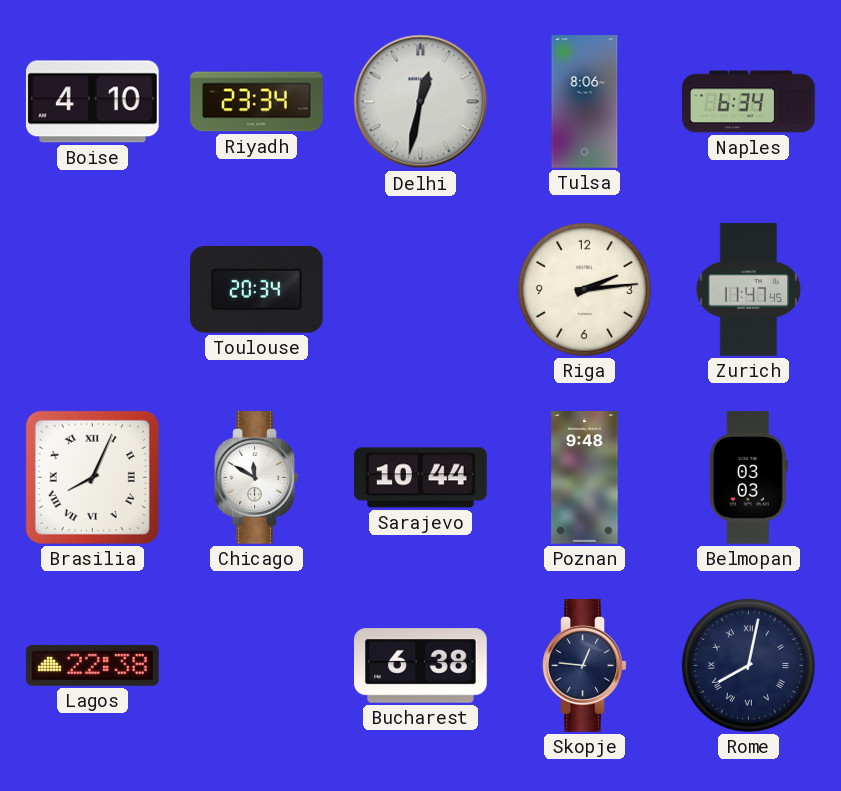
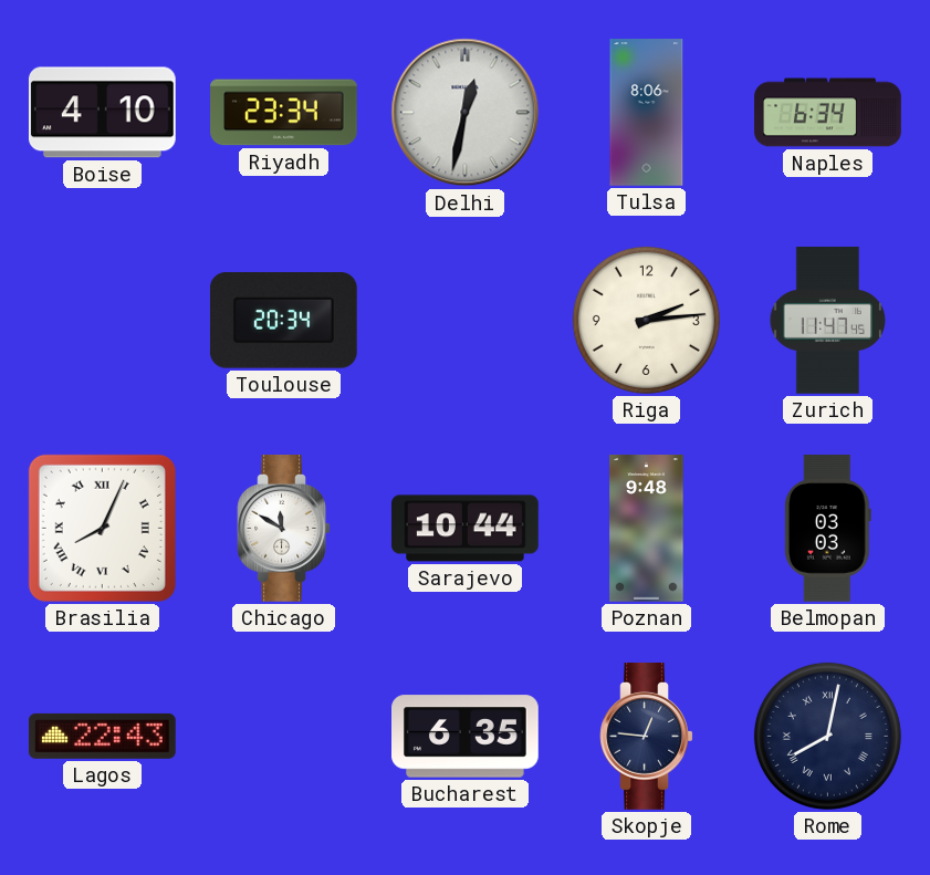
Lagos: 22:38 -> 22:43 (102, 736)
Bucharest: 6:38 -> 6:35 (466, 737)
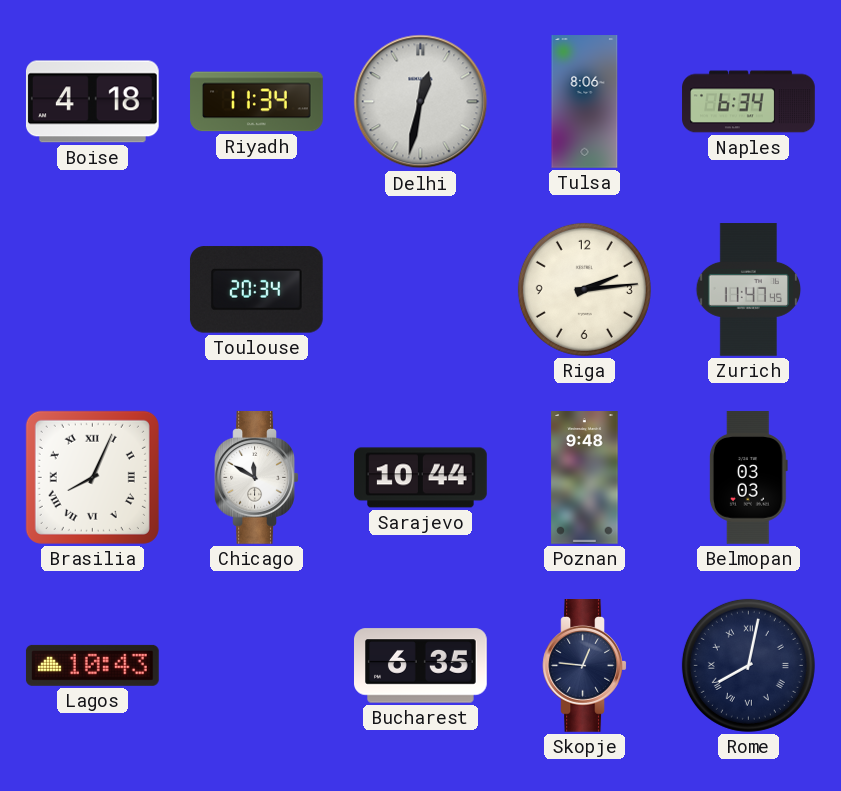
Boise: 4:10 -> 4:18 (92, 102)
Riyadh: 23:34 -> 11:34 (257, 102)
Lagos: 22:43 -> 10:43 (92, 665)
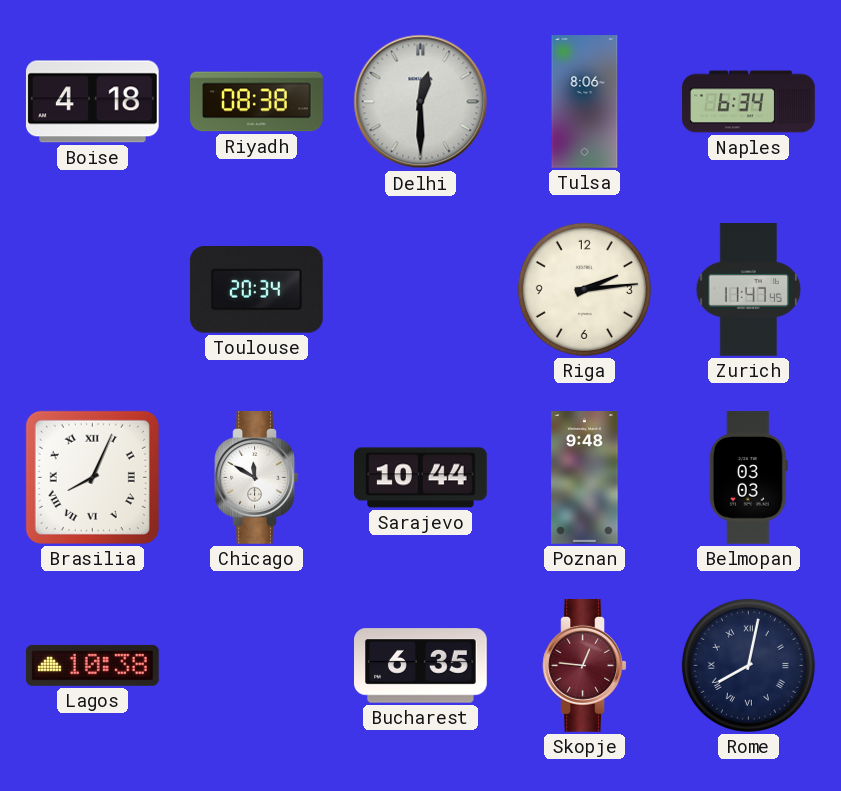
Riyadh: 11:34 -> 08:38 (257, 102)
Delhi: 12:32 -> 12:30 (421, 102)
Lagos: 10:43 -> 10:38 (92, 665)
Skopje dial: navy -> burgundy (585, 666)
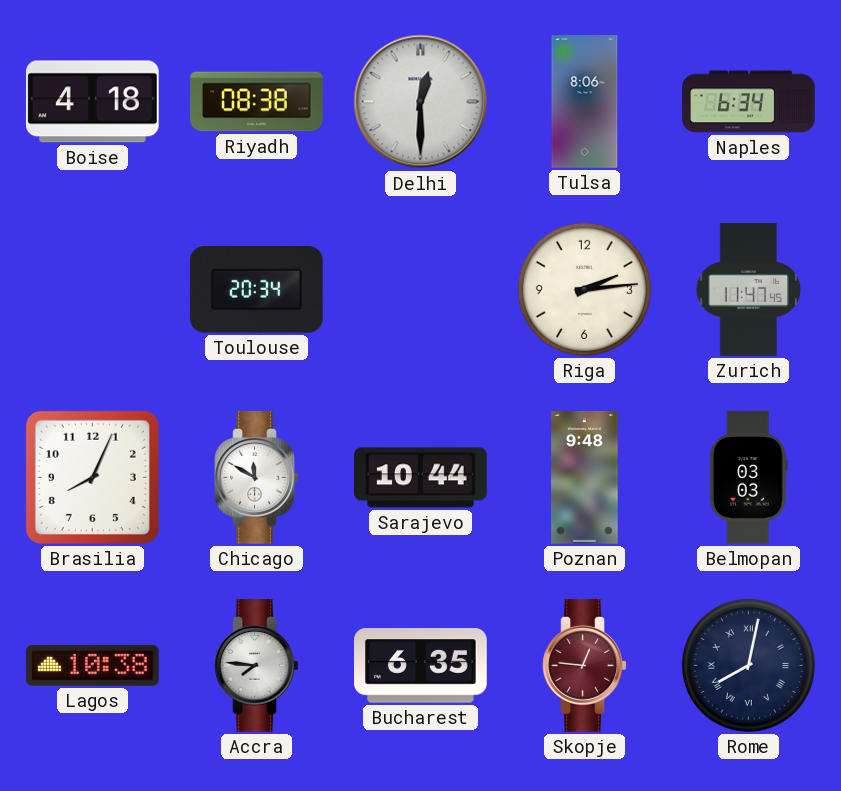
Brasilia numerals: Roman -> Arabic (92, 477)
Accra: none -> 7:46 (257, 666)
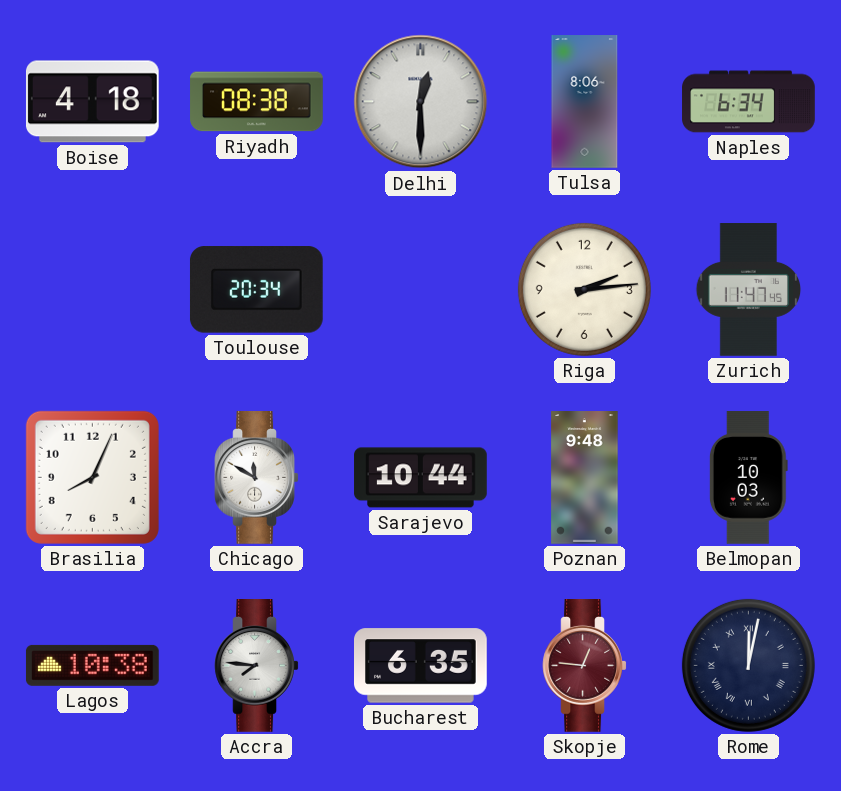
Belmopan: 03:03 -> 10:03 (748, 478)
Rome: 8:02 -> 12:02 (748, 665)
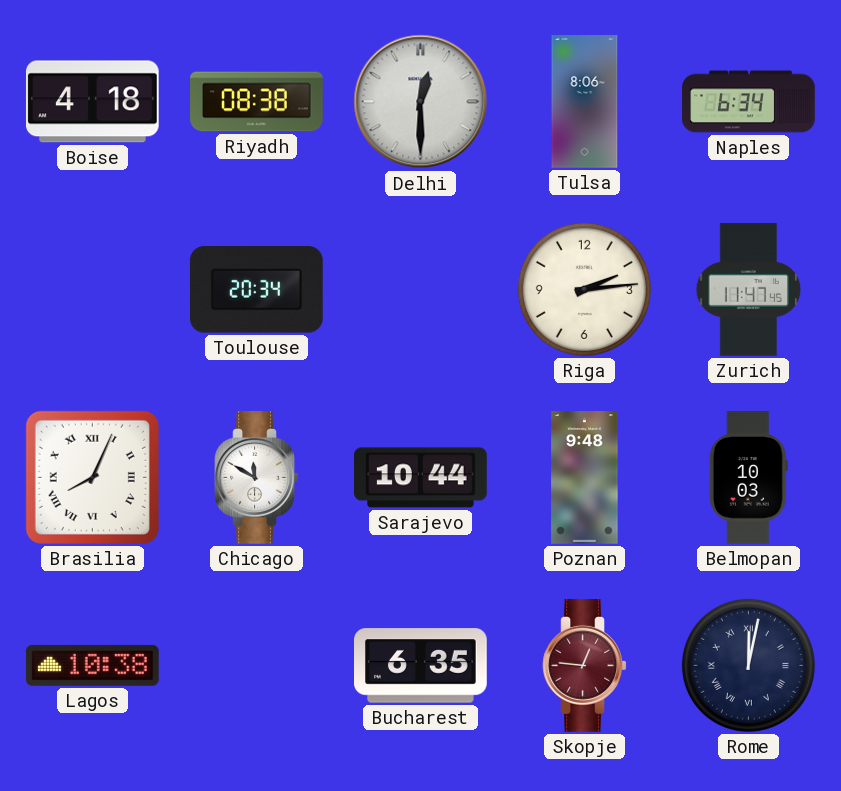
Brasilia numerals: Arabic -> Roman (92, 477)
Accra: 7:46 -> none (257, 666)
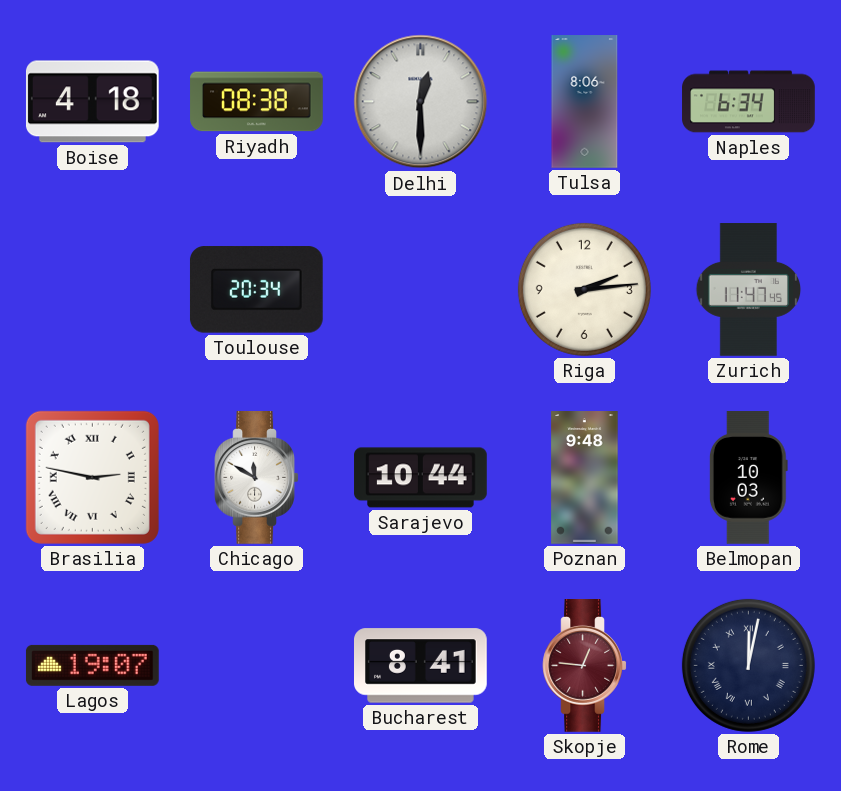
Brasilia: 8:04 -> 2:47 (92, 477)
Lagos: 10:38 -> 19:07 (92, 665)
Bucharest: 6:35 -> 8:41 (421, 666)
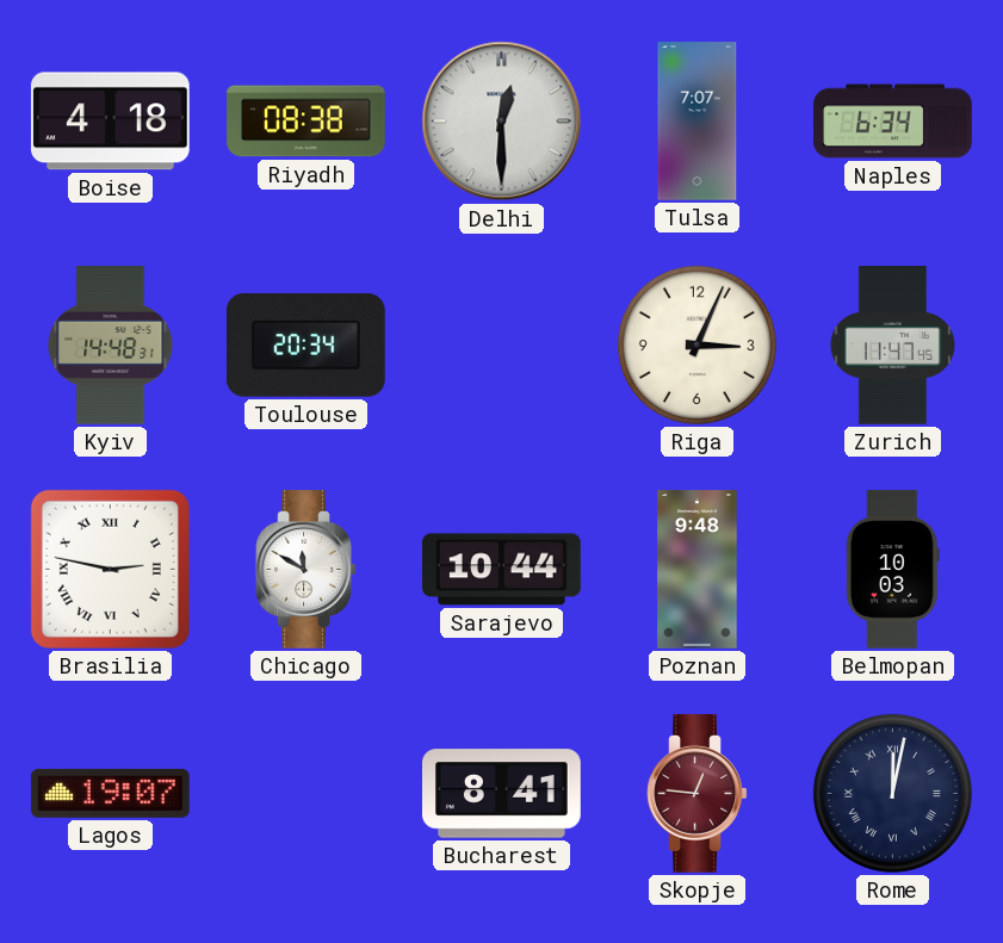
Tulsa: 8:06 -> 7:07 (698, 122)
Kyiv: none -> 14:48 (111, 346)
Riga: 2:14 -> 3:04 (696, 345)
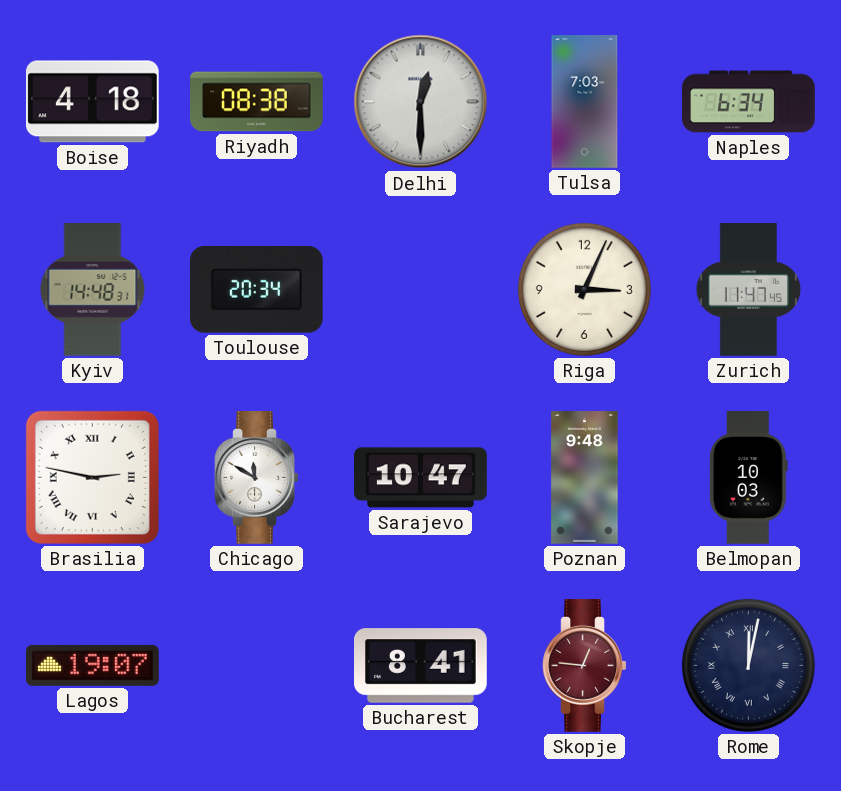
Tulsa: 7:07 -> 7:03 (585, 102)
Sarajevo: 10:44 -> 10:47 (421, 478)
